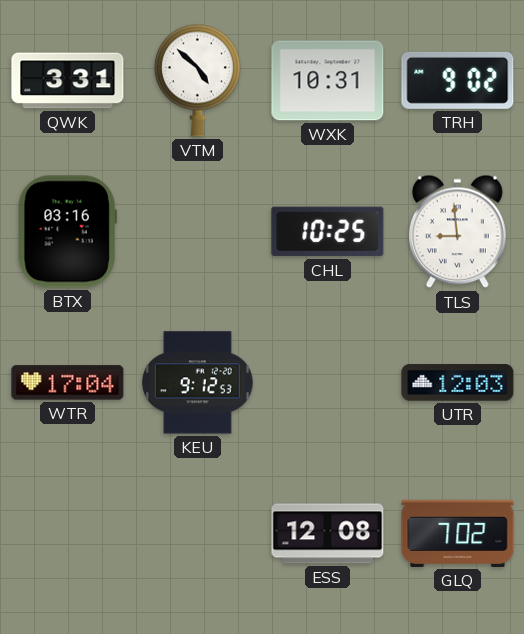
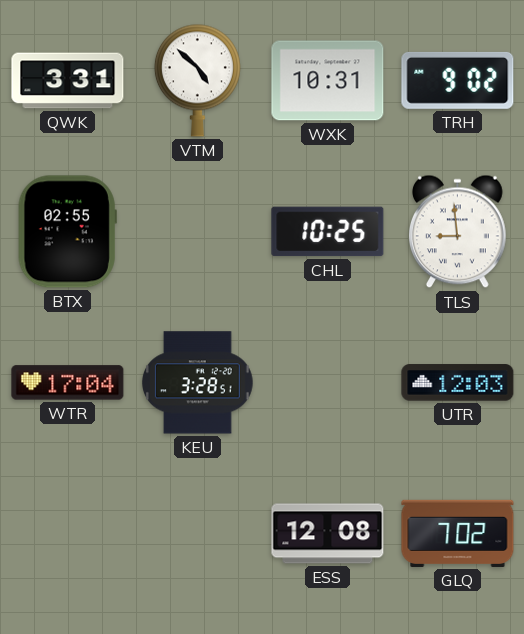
BTX: 03:16 -> 02:55 (67, 232)
KEU: 9:12 -> 3:28 (197, 383)
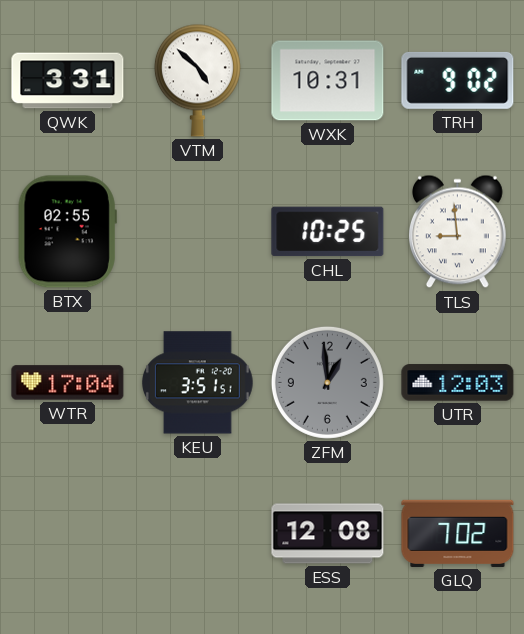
KEU: 3:28 -> 3:51 (197, 383)
ZFM: none -> 12:59 (327, 382)
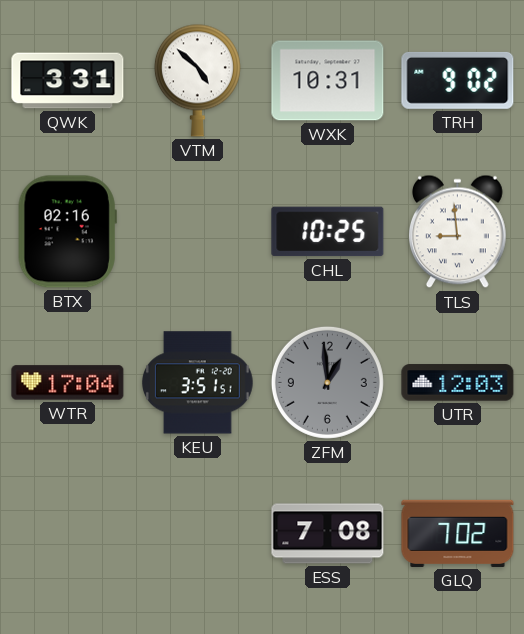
BTX: 02:55 -> 02:16 (67, 232)
ESS: 12:08 -> 7:08 (328, 534)
